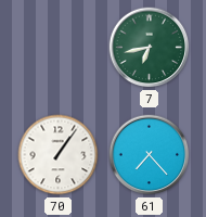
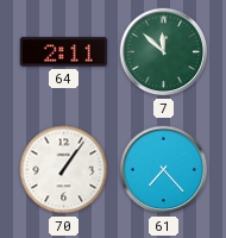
64: none -> 2:11 (63, 52)
7: 6:43 -> 11:52 (164, 52)
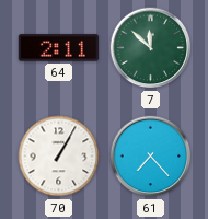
70: 1:06 -> 1:05 (59, 157)
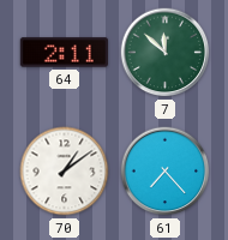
70: 1:05 -> 1:09 (65, 172)
